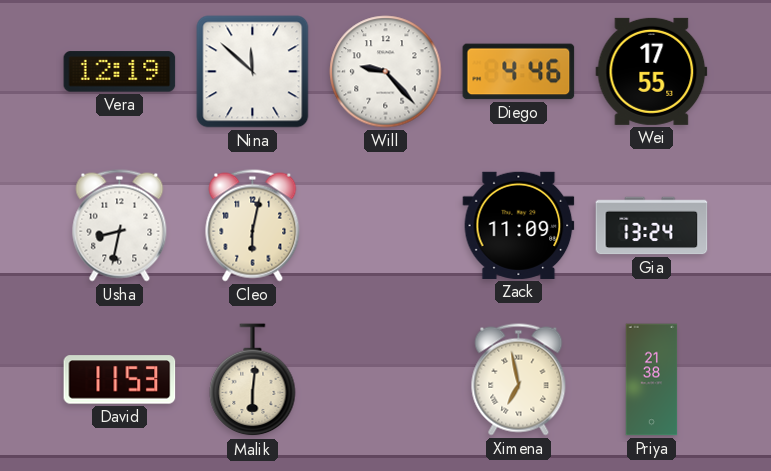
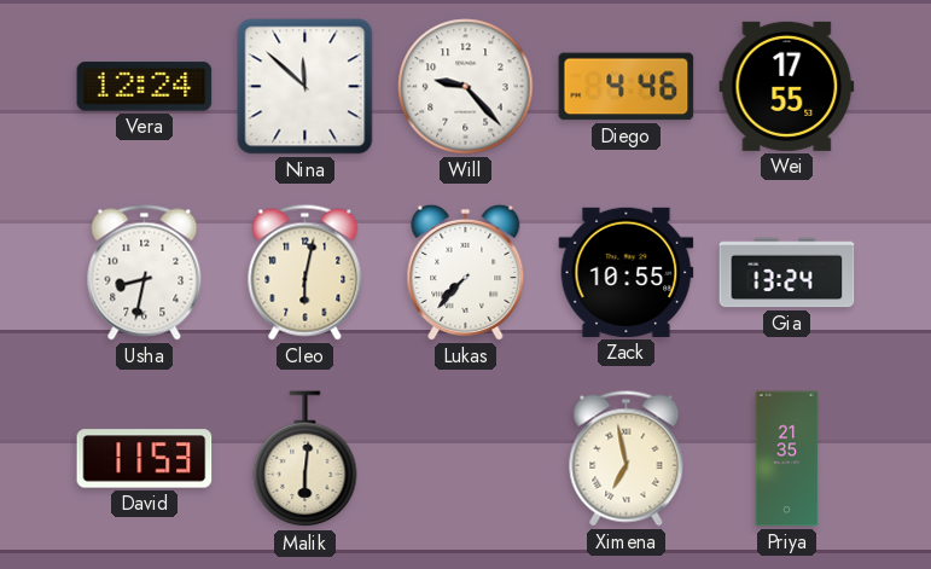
Vera: 12:19 -> 12:24 (145, 87)
Lukas: none -> 7:37 (466, 272)
Zack: 11:09 -> 10:55 (627, 272)
Priya: 21:38 -> 21:35 (787, 459)
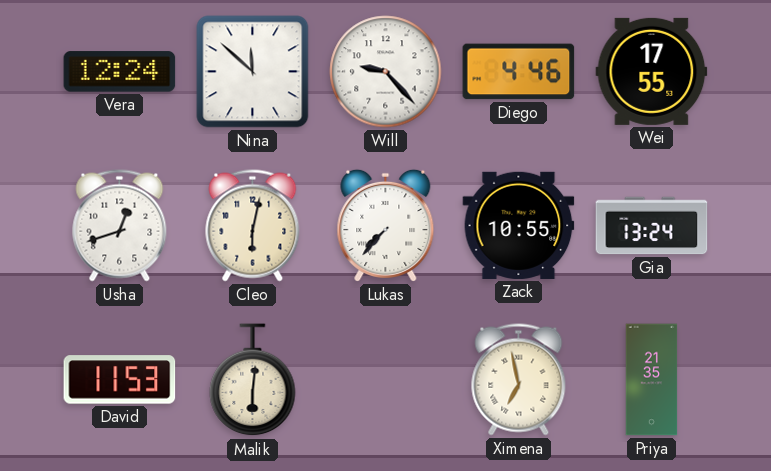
Usha: 8:32 -> 12:42 (120, 226)
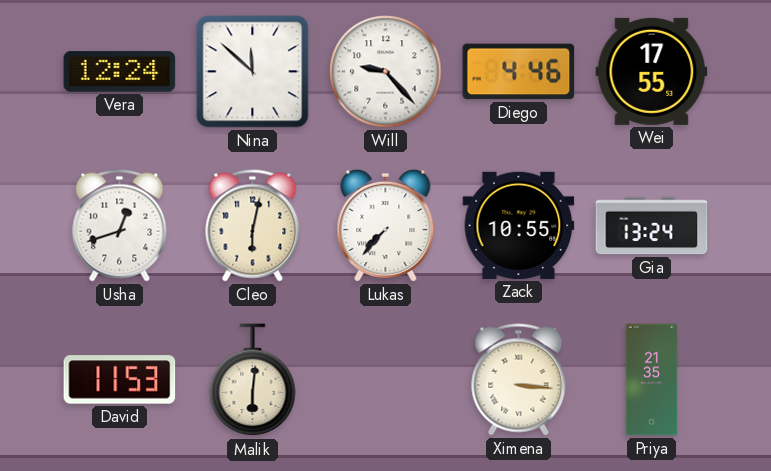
Ximena: 6:58 -> 3:16 (519, 380)
